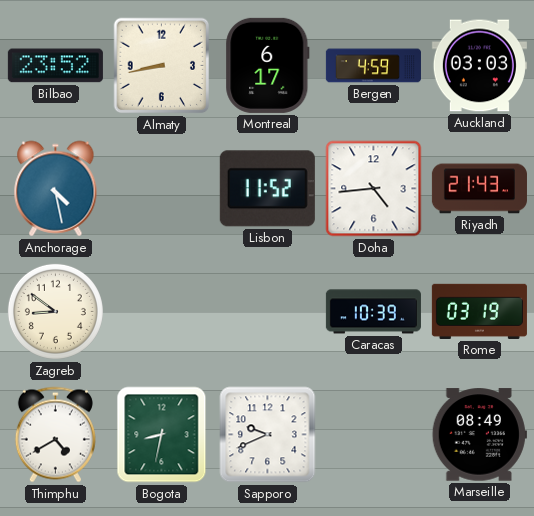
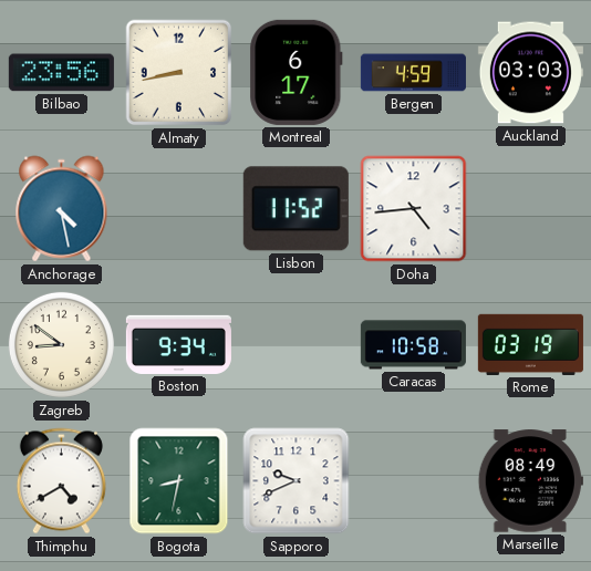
Bilbao: 23:52 -> 23:56 (61, 73)
Riyadh: 21:43 -> none (479, 189)
Boston: none -> 9:34 (178, 344)
Caracas: 10:39 -> 10:58 (413, 345)
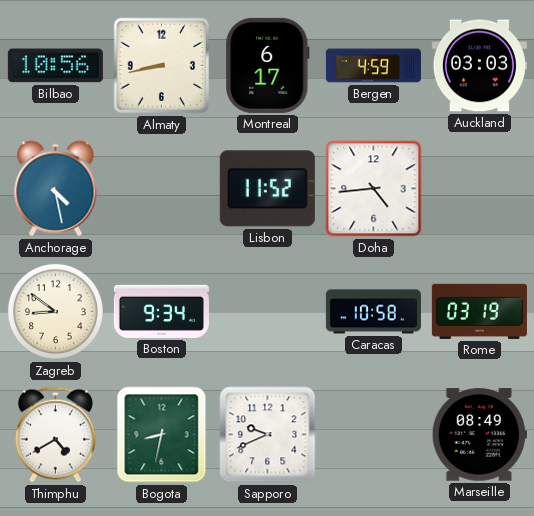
Bilbao: 23:56 -> 10:56 (55, 66)
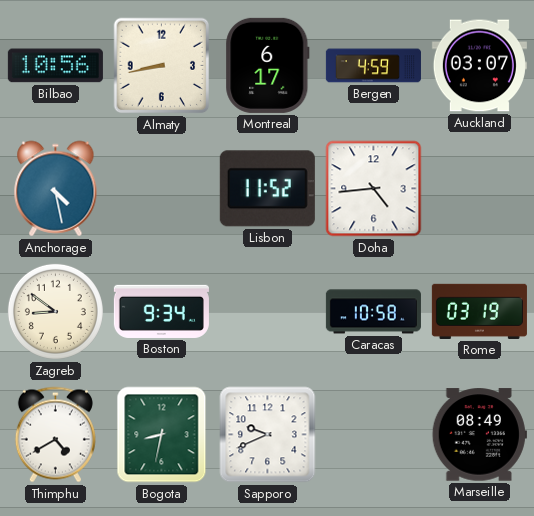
Auckland: 03:03 -> 03:07 (479, 66)
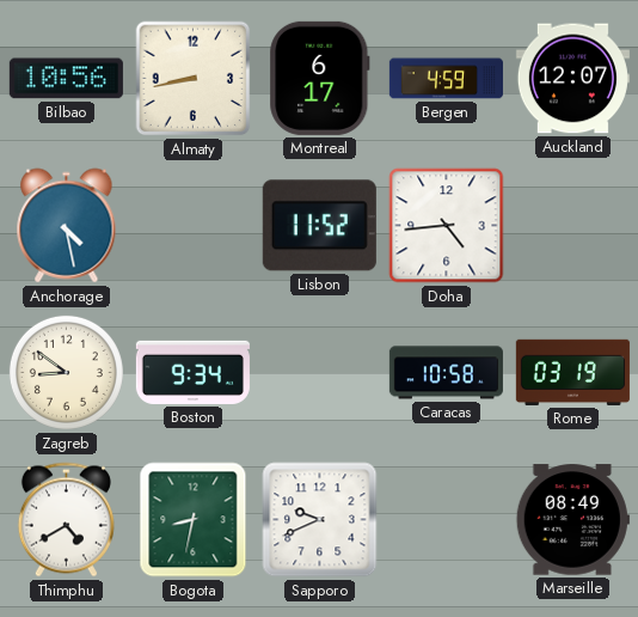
Auckland: 03:07 -> 12:07 (572, 79)
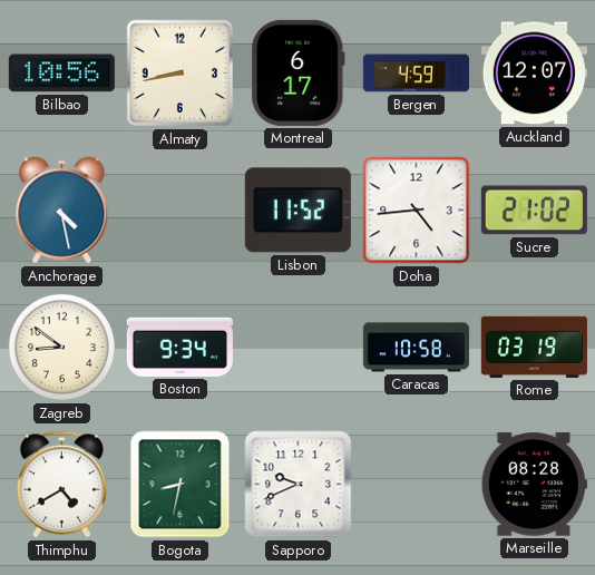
Sucre: none -> 21:02 (534, 211)
Marseille: 08:49 -> 08:28 (534, 485)
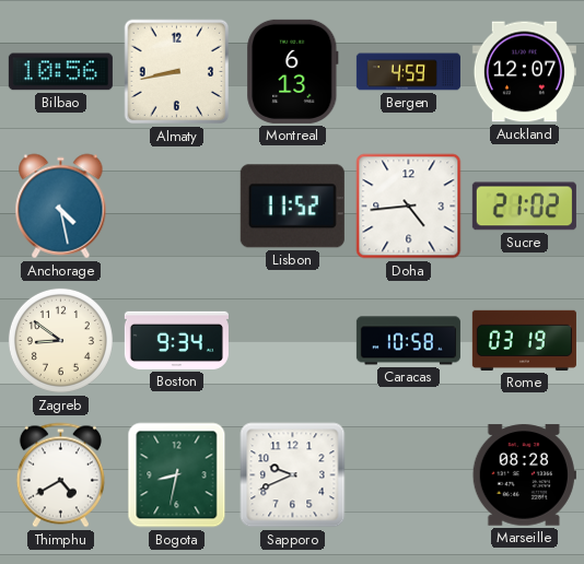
Montreal: 6:17 -> 6:13 (293, 71)
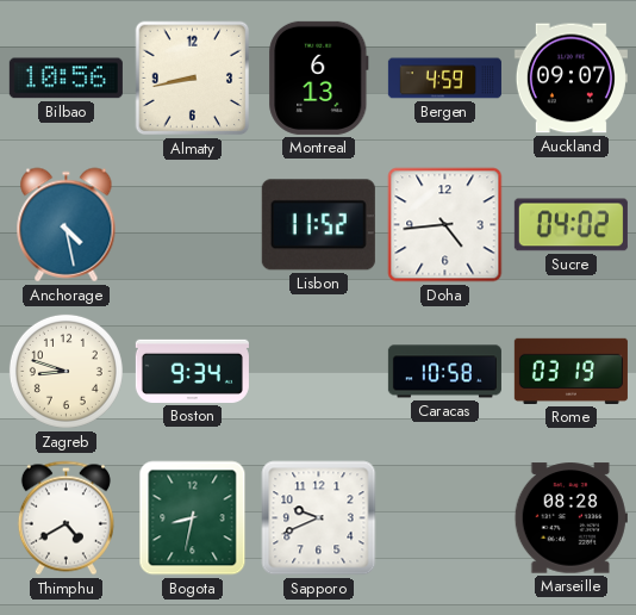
Auckland: 12:07 -> 09:07 (570, 79)
Sucre: 21:02 -> 04:02 (570, 225)
Zagreb: 8:51 -> 8:48 (66, 371)
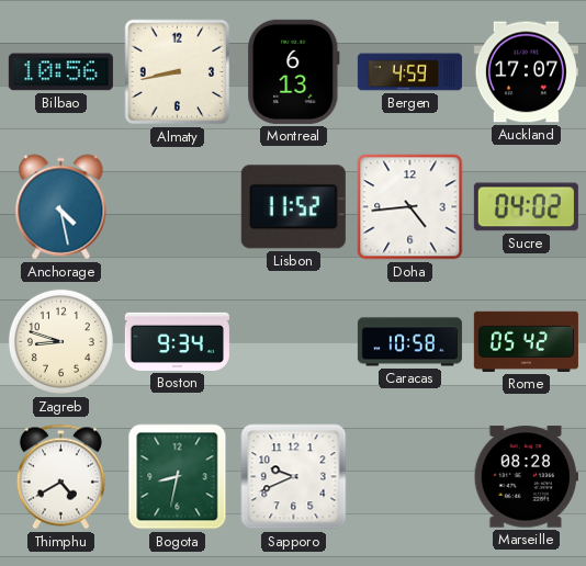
Auckland: 09:07 -> 17:07 (526, 72)
Rome: 03:19 -> 05:42 (526, 341)
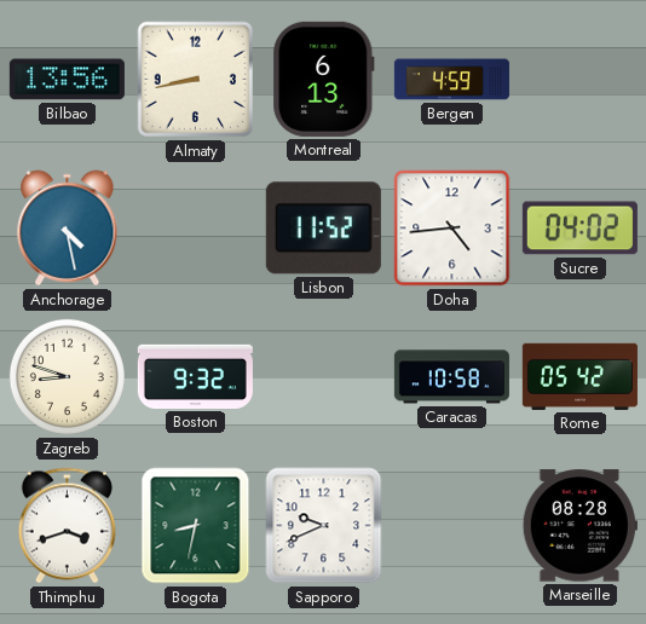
Bilbao: 10:56 -> 13:56 (67, 80)
Auckland: 17:07 -> none (526, 72)
Boston: 9:34 -> 9:32 (195, 376)
Thimphu: 4:40 -> 3:42 (67, 526)
